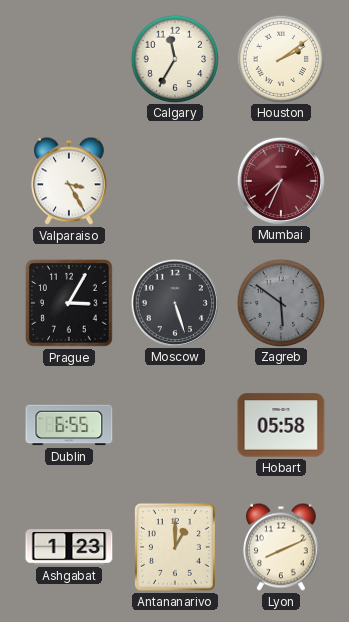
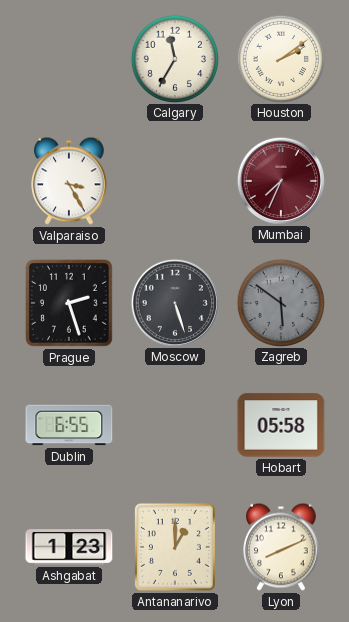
Prague: 3:05 -> 2:27 (70, 304)
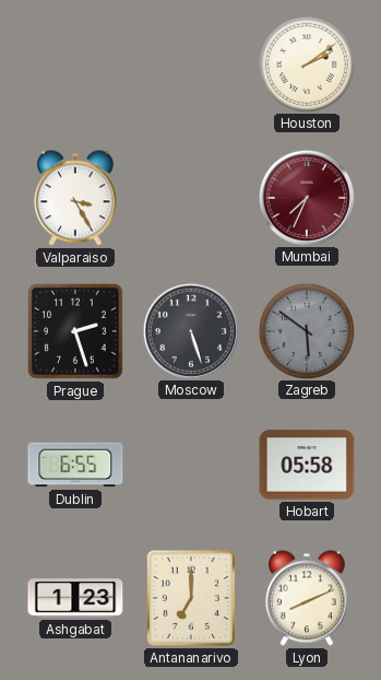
Calgary: 11:35 -> none (174, 58)
Antananarivo: 1:00 -> 7:00 (191, 598)
